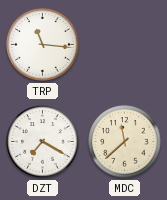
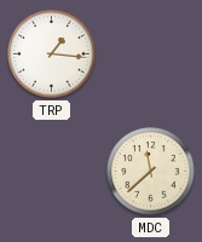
TRP: 11:16 -> 1:16 (52, 54)
DZT: 7:20 -> none (43, 142)
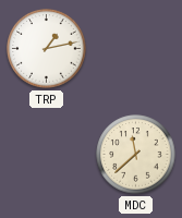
TRP: 1:16 -> 1:13 (47, 49)
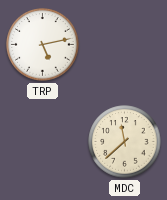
TRP: 1:13 -> 5:13 (43, 45)
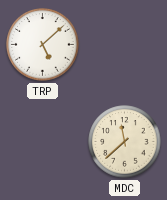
TRP: 5:13 -> 5:08 (43, 45)
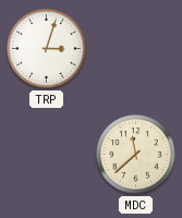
TRP: 5:08 -> 3:03 (47, 49)
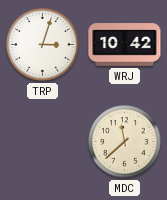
WRJ: none -> 10:42 (125, 45)
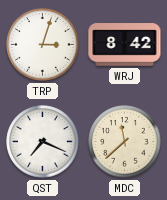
WRJ: 10:42 -> 8:42 (125, 45)
QST: none -> 7:19 (43, 142)
